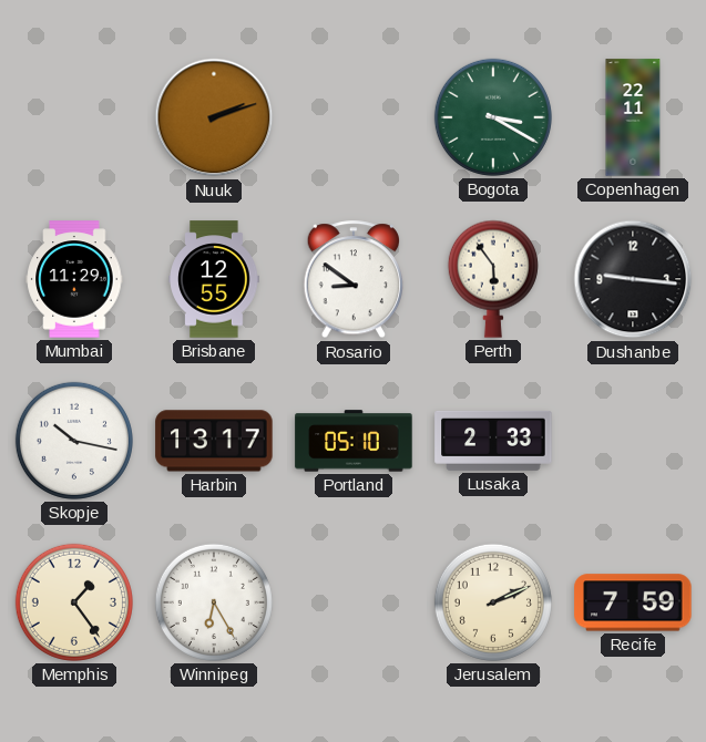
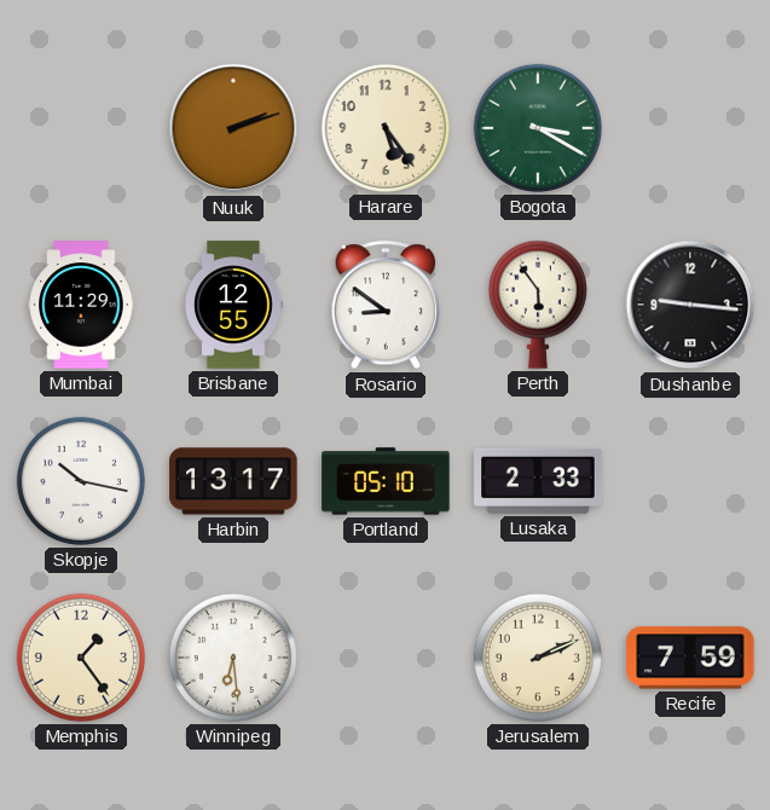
Harare: none -> 5:24 (386, 128)
Copenhagen: 22:11 -> none (633, 117)
Winnipeg: 6:25 -> 6:29 (233, 658)
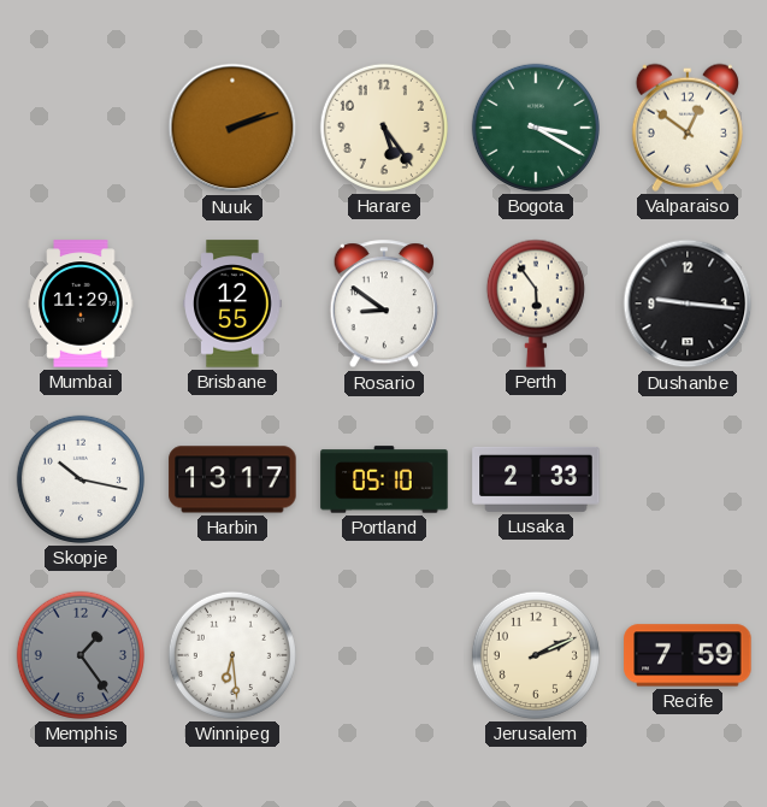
Valparaiso: none -> 12:51 (688, 128)
Memphis dial: cream -> grey (81, 655)
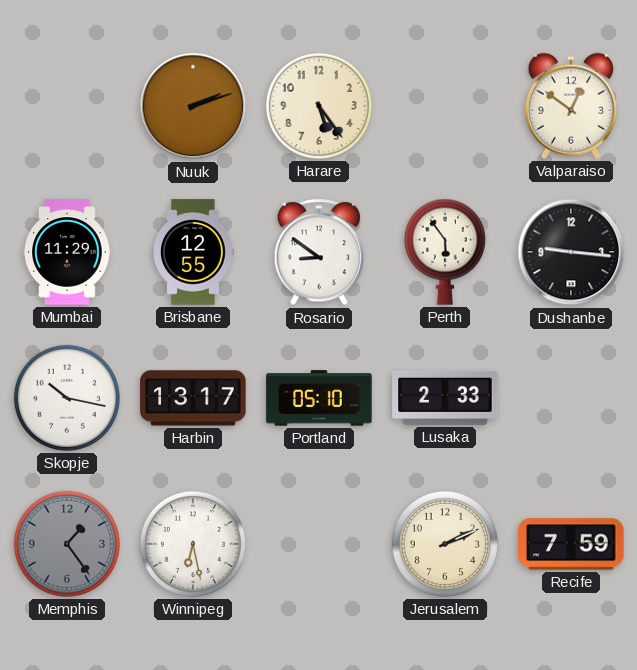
Bogota: 3:20 -> none (536, 128)
Winnipeg: 6:29 -> 6:28 (193, 544)
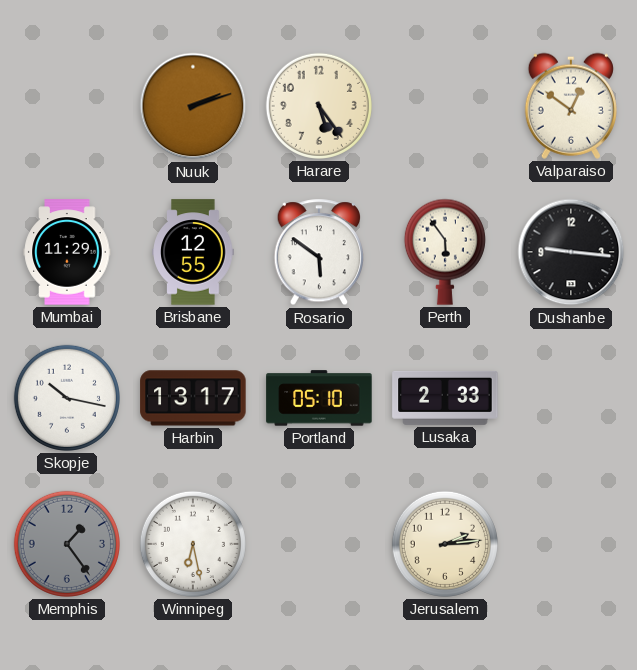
Rosario: 8:51 -> 5:51 (319, 253)
Jerusalem: 2:11 -> 2:14 (445, 544)
Recife: 7:59 -> none (571, 544)
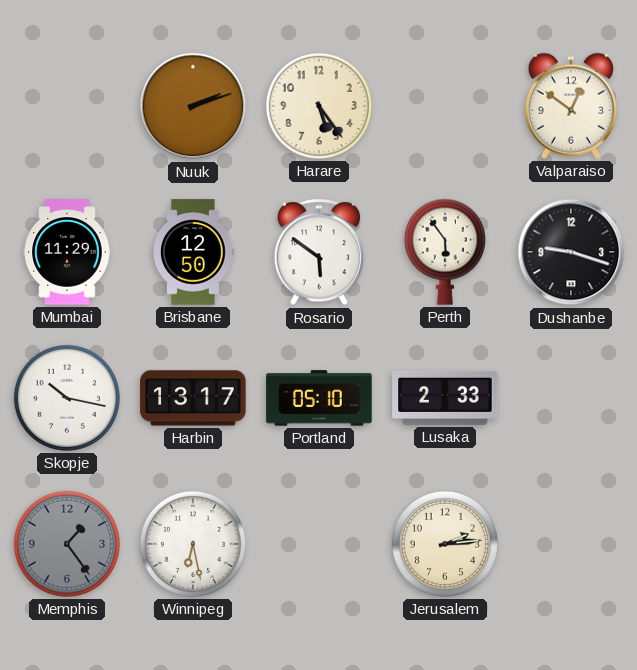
Brisbane: 12:55 -> 12:50 (193, 252)
Dushanbe: 9:16 -> 9:18 (571, 252)
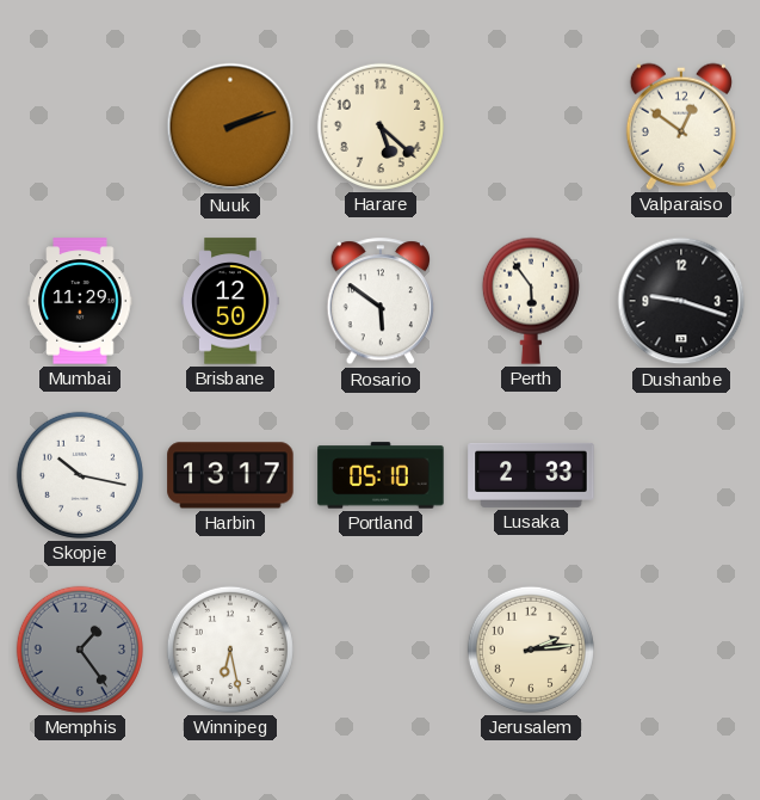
Harare: 5:24 -> 5:22 (381, 127)
